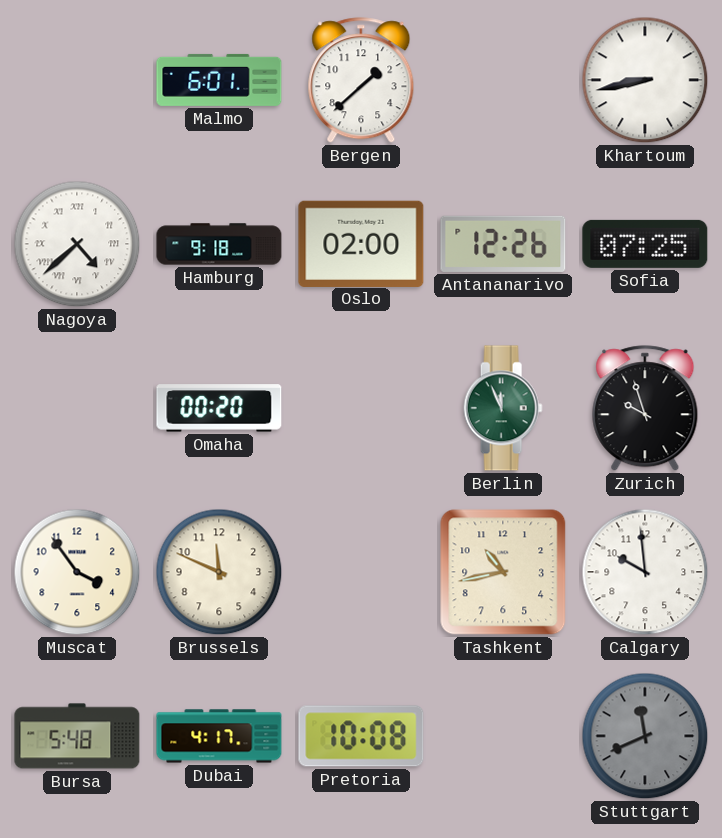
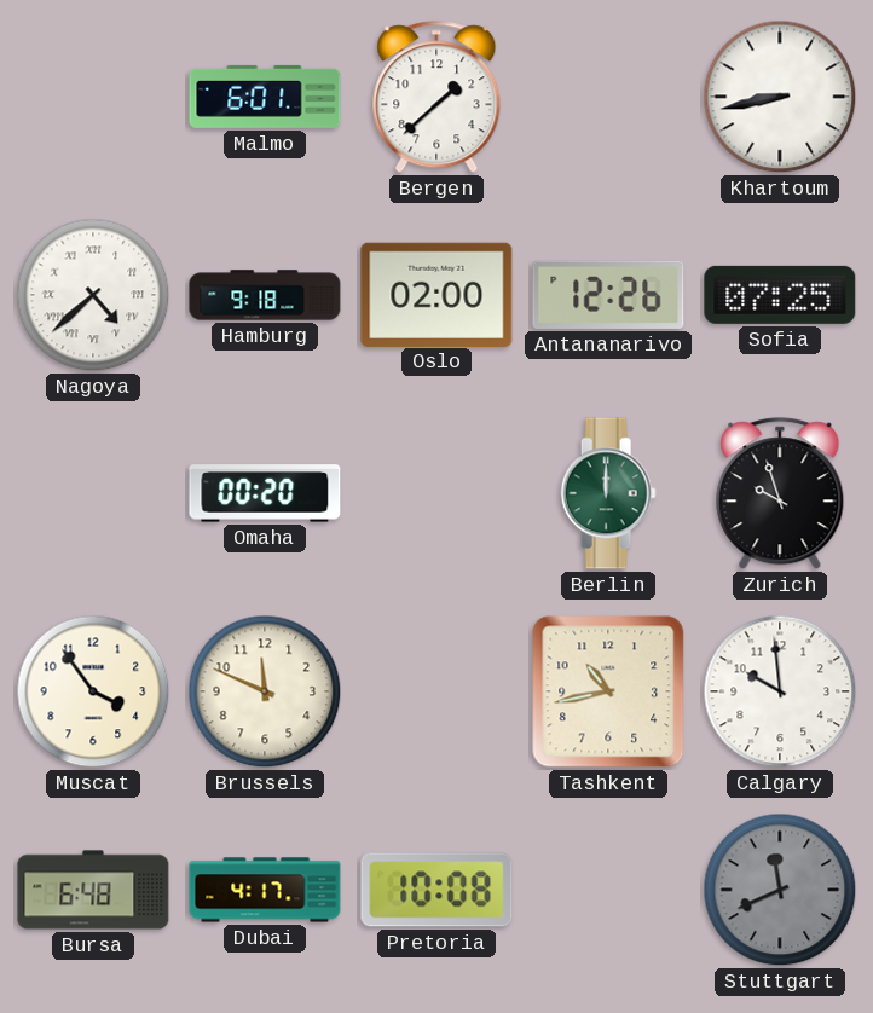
Berlin: 11:56 -> 12:00 (608, 493)
Bursa: 5:48 -> 6:48 (93, 890)
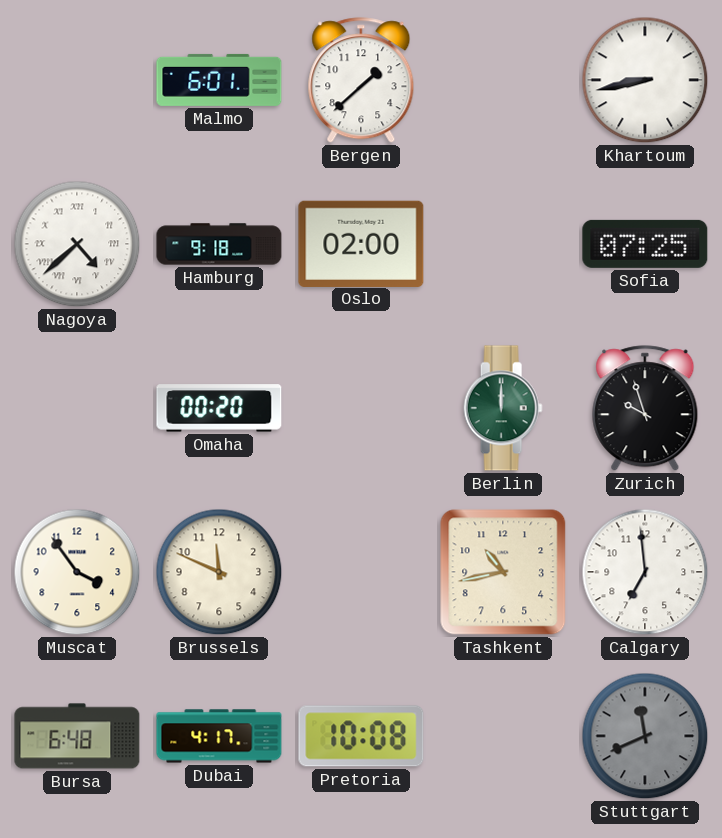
Antananarivo: 12:26 -> none (608, 295)
Calgary: 9:59 -> 6:59 (645, 572)
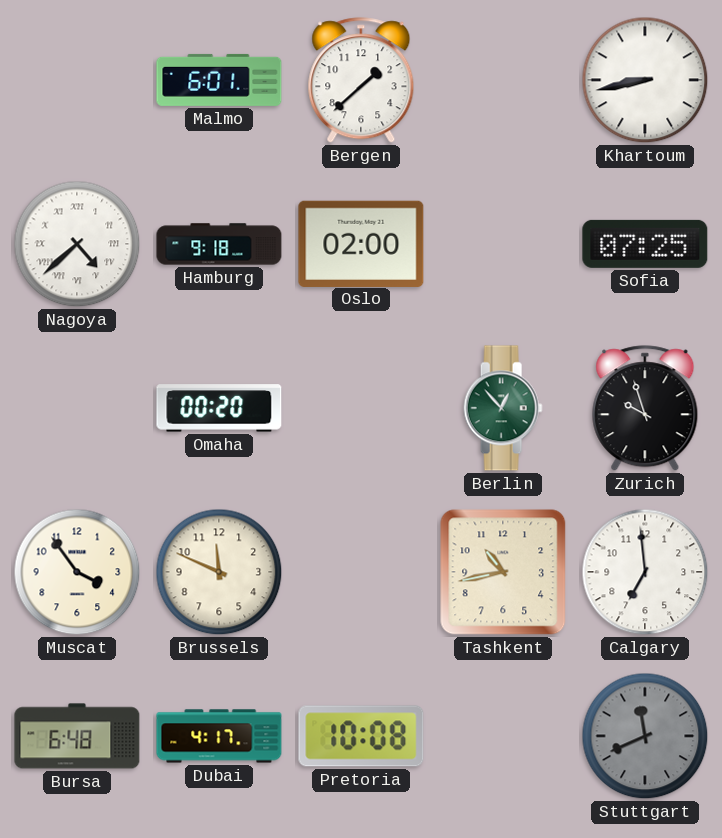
Berlin: 12:00 -> 12:53 (503, 408)
